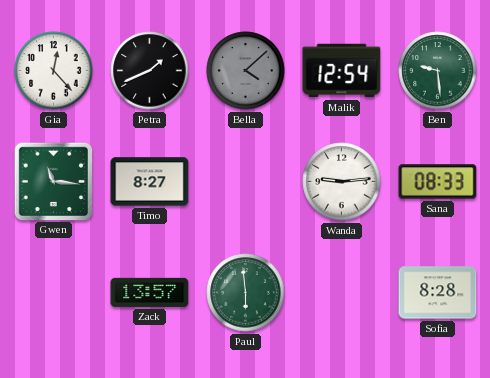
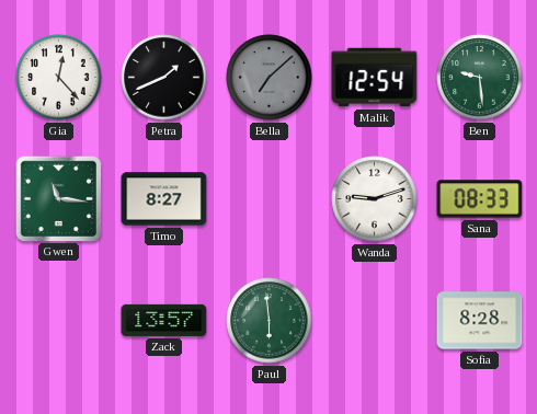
Bella: 4:08 -> 7:08 (270, 78)
Wanda: 9:14 -> 9:12 (375, 199)
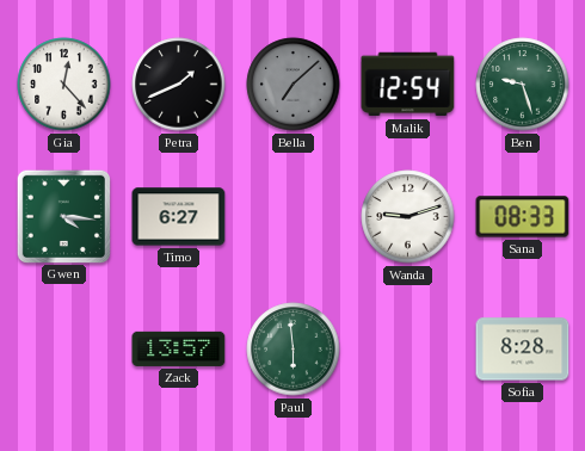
Ben: 9:29 -> 9:27 (523, 85)
Gwen: 11:16 -> 4:16 (63, 216)
Timo: 8:27 -> 6:27 (179, 217)
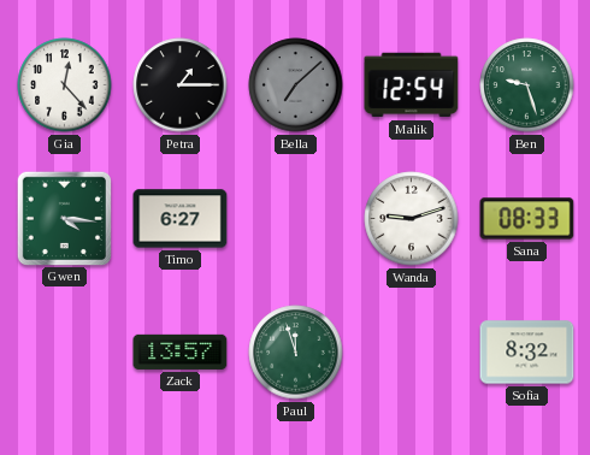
Petra: 1:41 -> 1:15 (181, 85)
Paul: 5:59 -> 11:57 (296, 353)
Sofia: 8:28 -> 8:32 (527, 353)
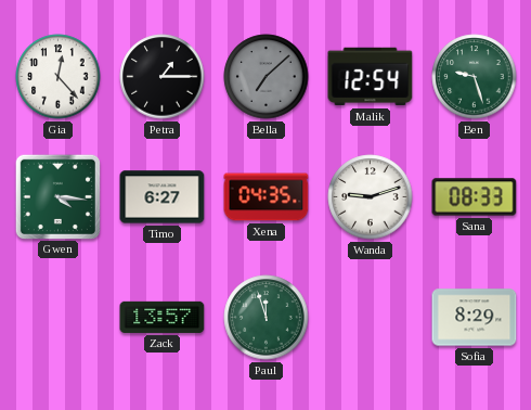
Xena: none -> 04:35 (267, 197)
Sofia: 8:32 -> 8:29 (475, 318)
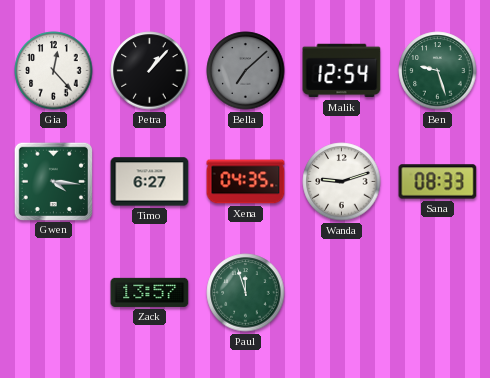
Petra: 1:15 -> 1:07 (150, 71)
Sofia: 8:29 -> none (475, 318)
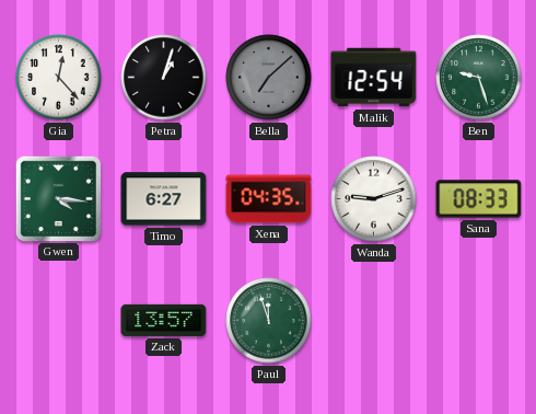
Petra: 1:07 -> 1:03 (164, 78)
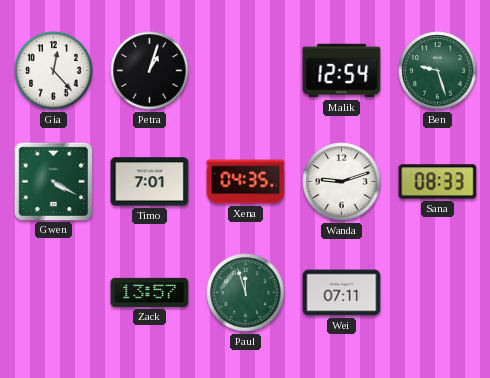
Bella: 7:08 -> none (269, 78)
Gwen: 4:16 -> 4:20 (53, 181)
Timo: 6:27 -> 7:01 (150, 182)
Wei: none -> 07:11 (342, 293)
